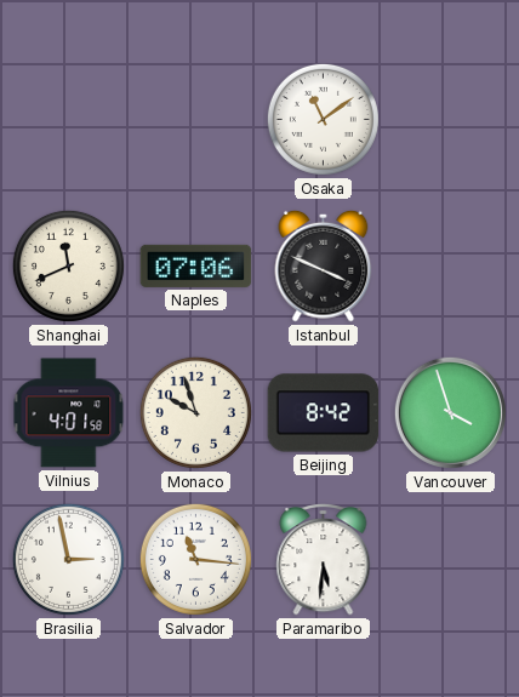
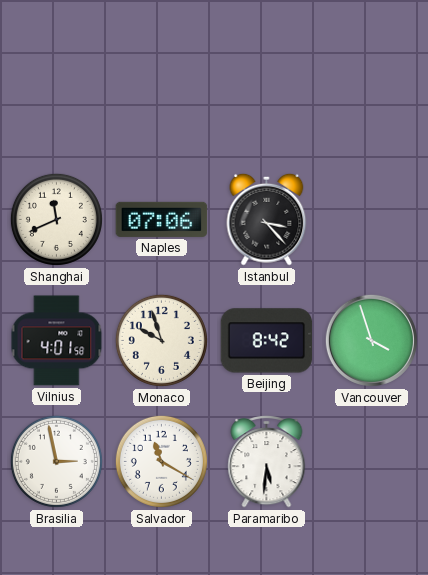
Osaka: 11:09 -> none (323, 119)
Istanbul: 3:49 -> 3:23 (267, 219)
Salvador: 11:16 -> 11:20 (161, 461)
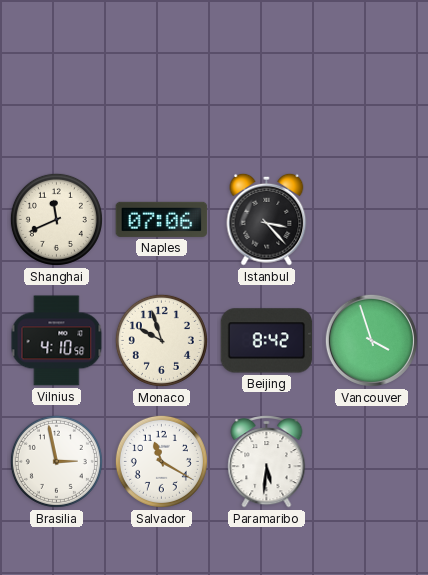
Vilnius: 4:01 -> 4:10 (57, 341)
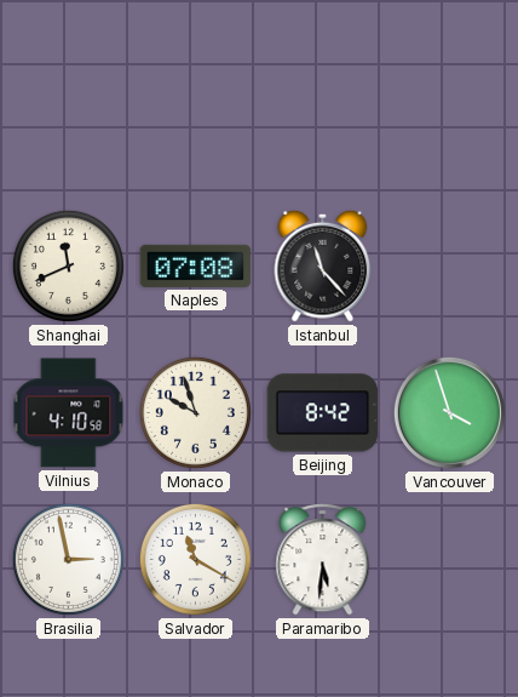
Naples: 07:06 -> 07:08 (196, 265)
Istanbul: 3:23 -> 11:23 (323, 265)
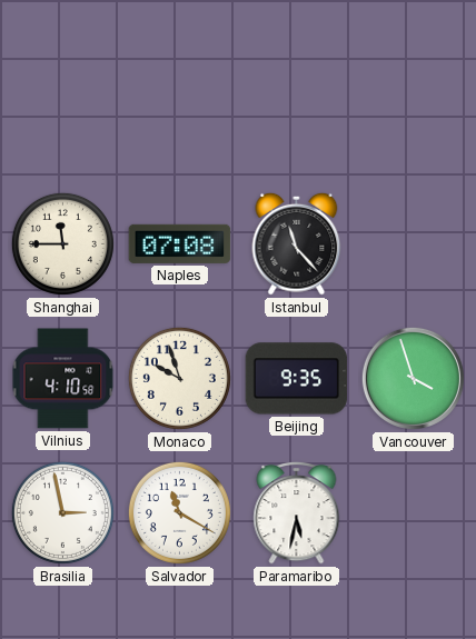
Shanghai: 11:41 -> 11:45 (62, 243)
Beijing: 8:42 -> 9:35 (297, 379)
Paramaribo: 5:31 -> 5:32 (297, 512)
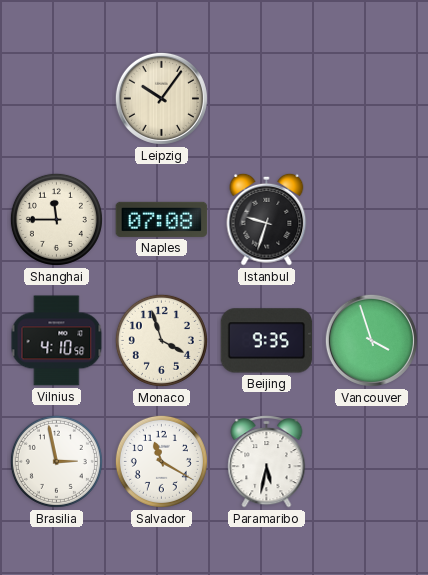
Leipzig: none -> 10:06 (161, 98)
Istanbul: 11:23 -> 9:33 (267, 219)
Monaco: 9:57 -> 3:57 (161, 340)
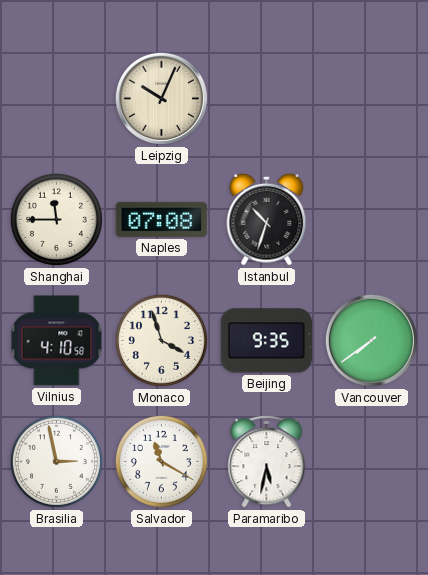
Leipzig: 10:06 -> 10:04 (161, 98)
Istanbul: 9:33 -> 10:33 (267, 219)
Vancouver: 3:57 -> 7:39 (371, 340)
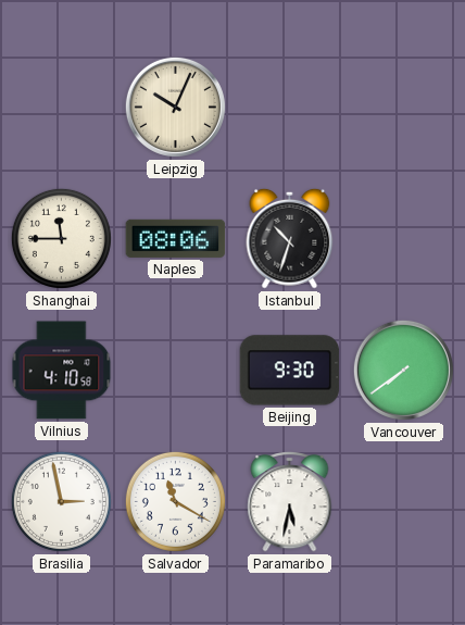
Naples: 07:08 -> 08:06 (176, 238)
Monaco: 3:57 -> none (161, 340)
Beijing: 9:35 -> 9:30 (290, 371)
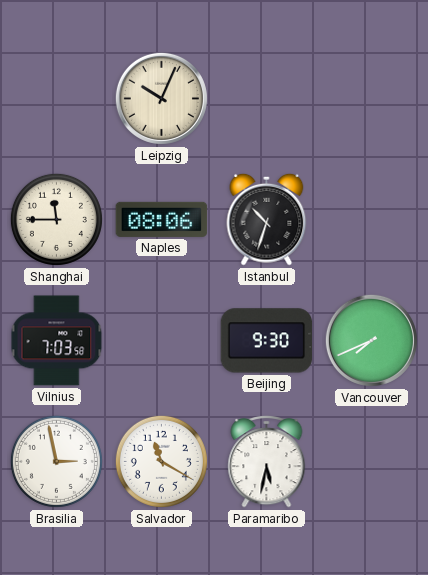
Vilnius: 4:10 -> 7:03 (57, 341)
Vancouver: 7:39 -> 7:41 (371, 340)
